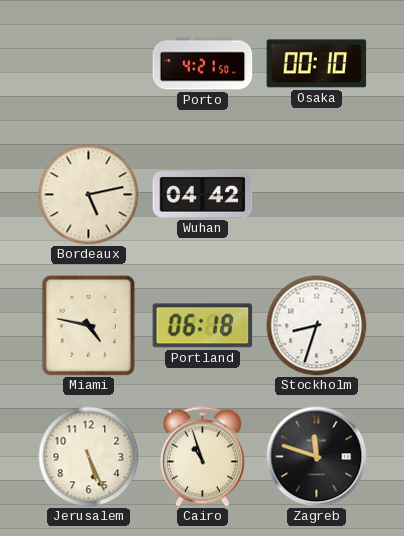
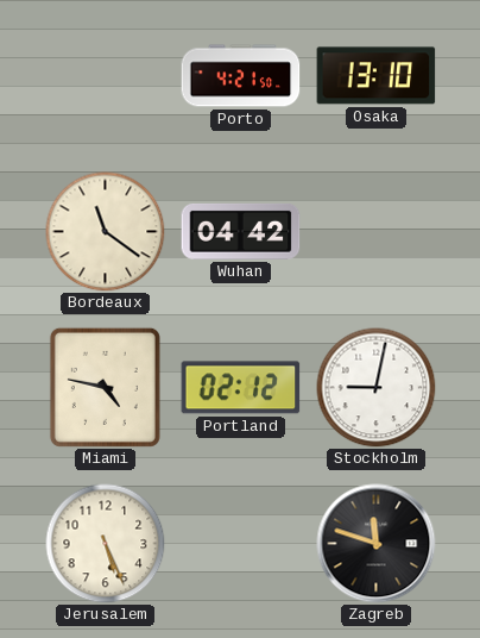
Osaka: 00:10 -> 13:10 (377, 76)
Bordeaux: 5:13 -> 11:21 (106, 232)
Portland: 06:18 -> 02:12 (241, 388)
Stockholm: 8:33 -> 9:02 (377, 388)
Cairo: 10:57 -> none (203, 457)
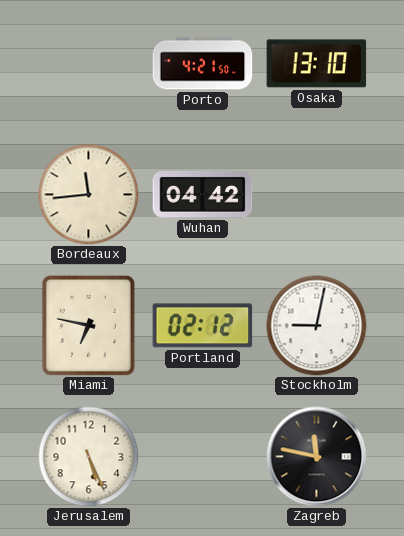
Bordeaux: 11:21 -> 11:44 (89, 195)
Miami: 4:47 -> 6:47 (88, 325)
Zagreb: 11:48 -> 11:47 (317, 457)
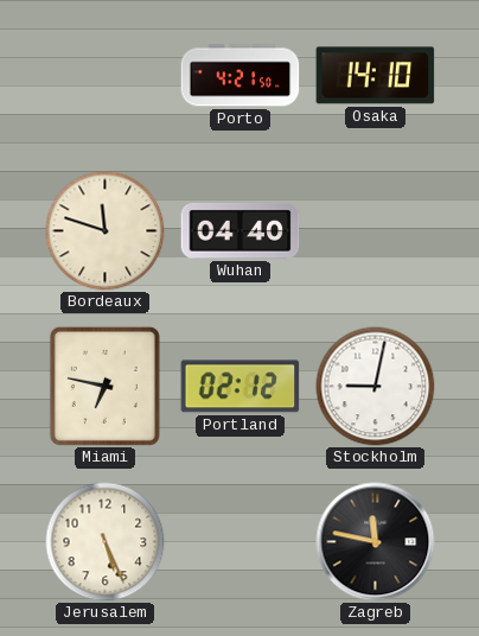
Osaka: 13:10 -> 14:10 (376, 76)
Bordeaux: 11:44 -> 11:48 (106, 231)
Wuhan: 04:42 -> 04:40 (241, 230)
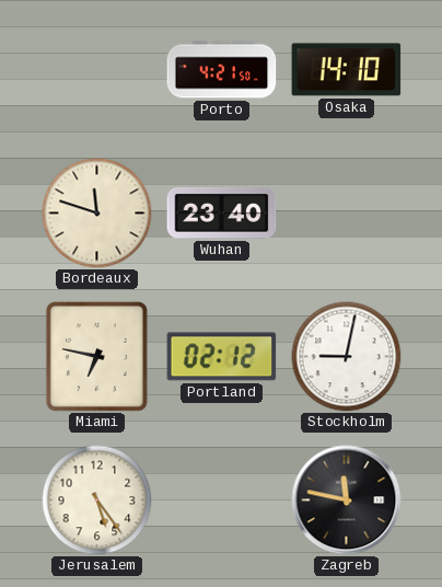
Wuhan: 04:40 -> 23:40 (222, 212)
Jerusalem: 5:26 -> 5:24 (97, 500)
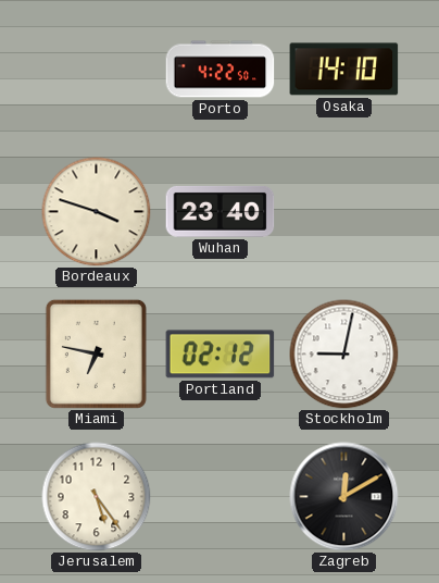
Porto: 4:21 -> 4:22 (221, 70)
Bordeaux: 11:48 -> 3:48 (97, 212)
Zagreb: 11:47 -> 12:10 (344, 497)
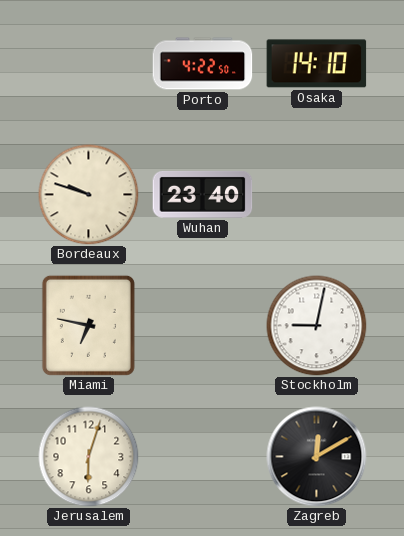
Bordeaux: 3:48 -> 9:48 (89, 195)
Portland: 02:12 -> none (221, 355)
Jerusalem: 5:24 -> 6:03 (89, 457)
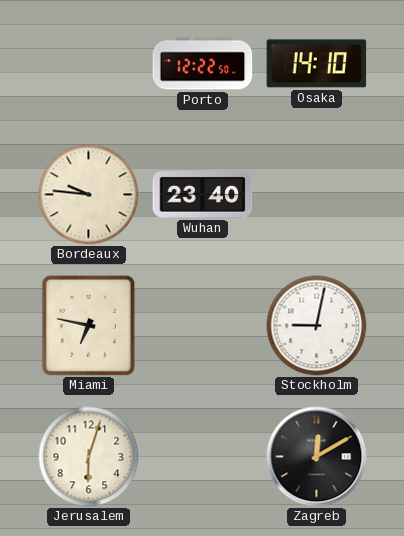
Porto: 4:22 -> 12:22 (203, 64)
Bordeaux: 9:48 -> 9:46 (89, 195)
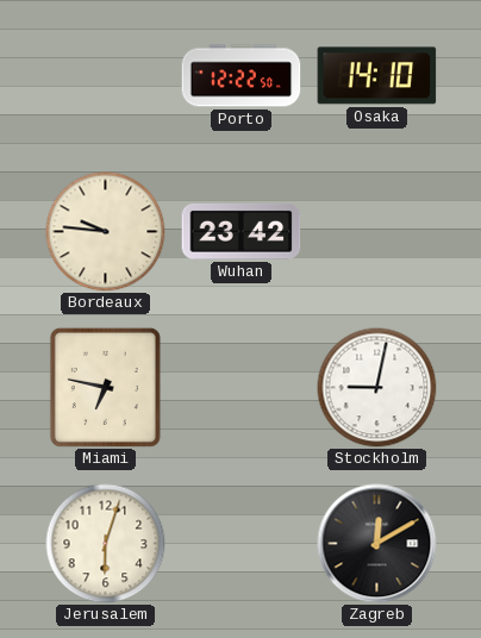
Wuhan: 23:40 -> 23:42 (242, 231)
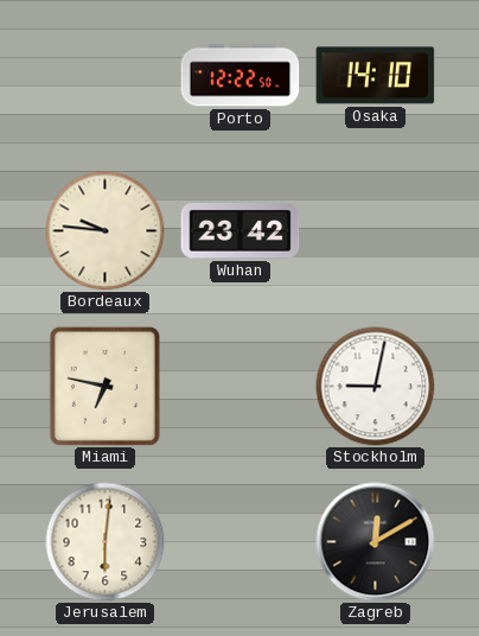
Jerusalem: 6:03 -> 6:01 (106, 542)
